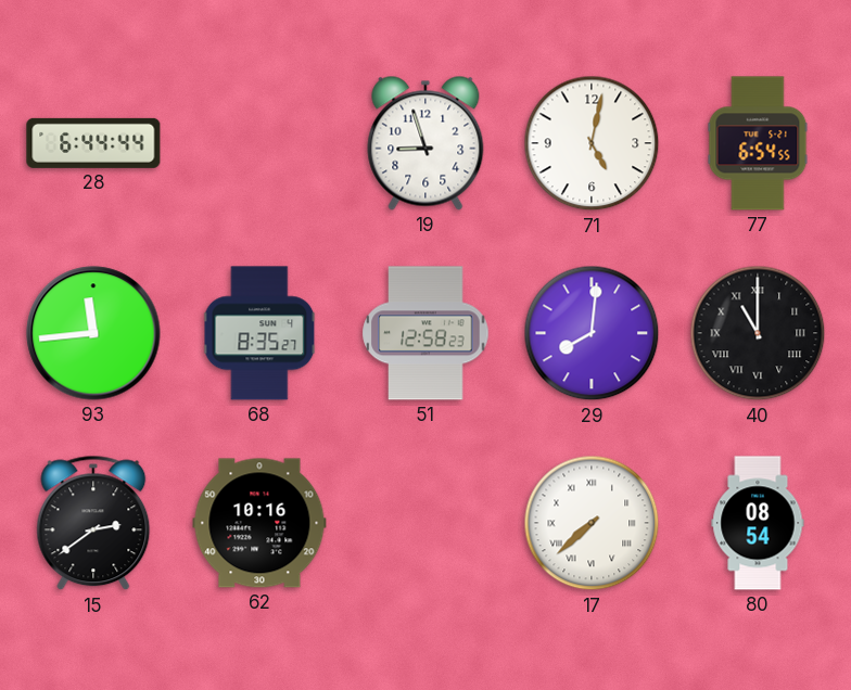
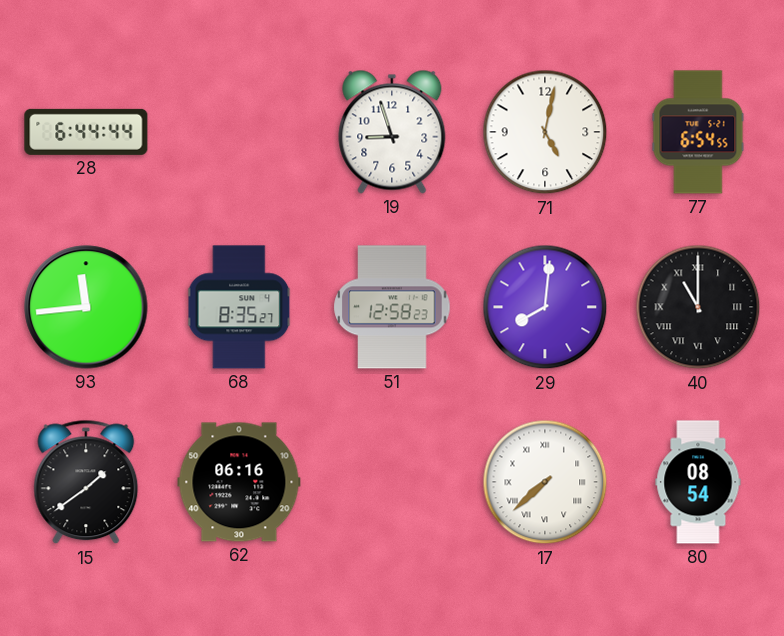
15: 2:39 -> 1:39 (86, 482)
62: 10:16 -> 06:16 (239, 482)
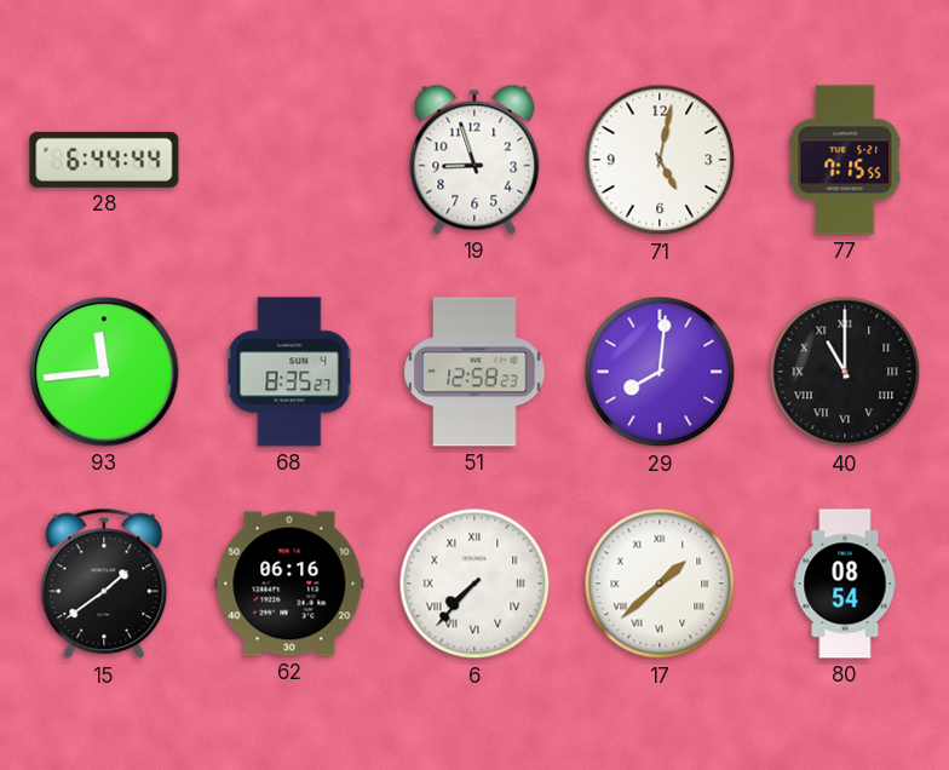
77: 6:54 -> 7:15 (845, 160)
6: none -> 7:37 (475, 584)
17: 7:38 -> 1:38 (660, 584)
